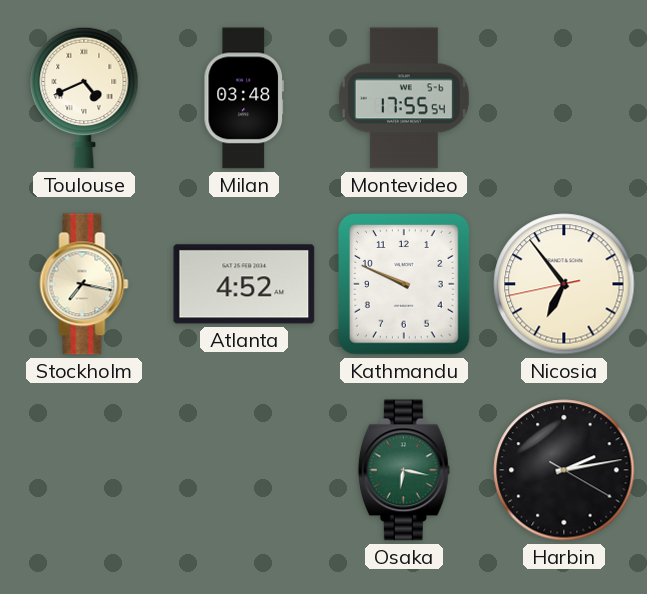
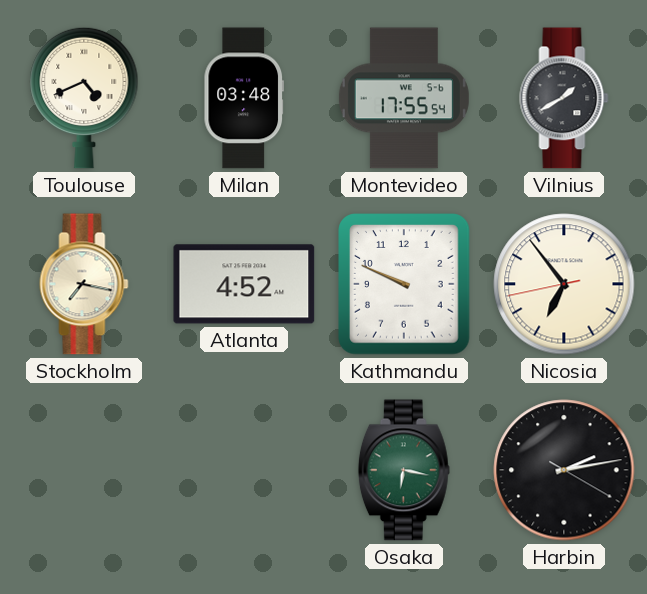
Vilnius: none -> 1:40 (564, 98)
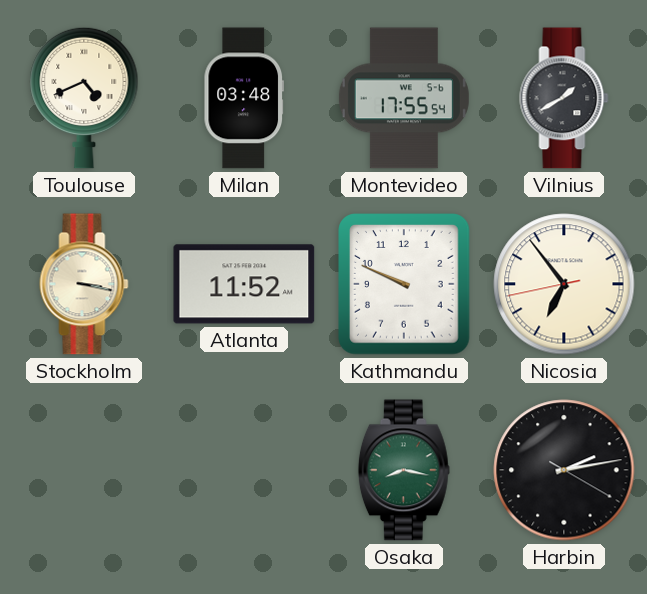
Stockholm: 7:17 -> 3:17 (84, 284)
Atlanta: 4:52 -> 11:52 (244, 284)
Osaka: 6:17 -> 8:17 (404, 470)
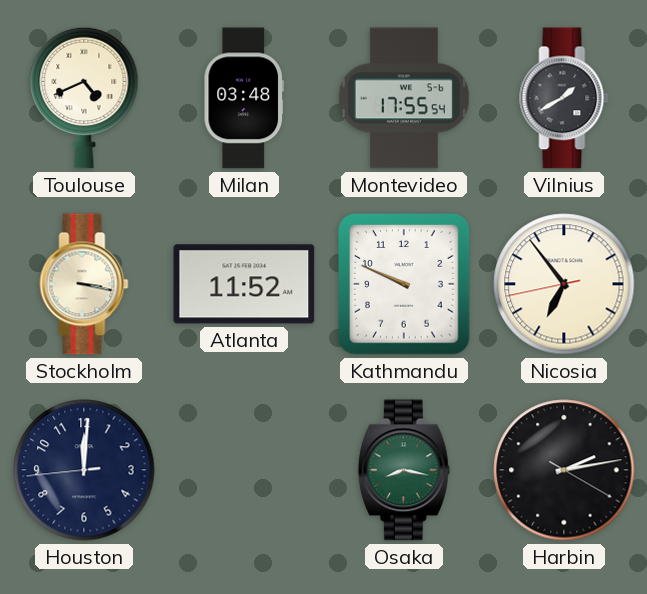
Houston: none -> 12:00 (84, 470)
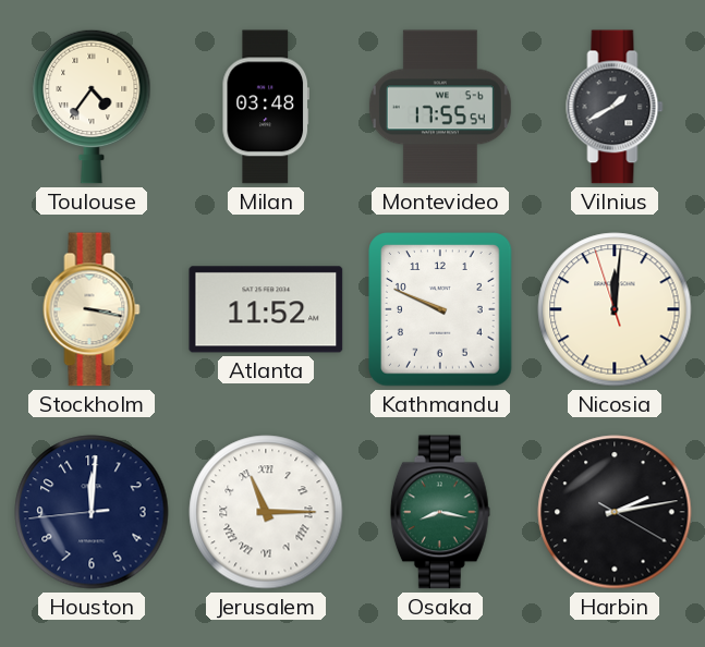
Toulouse: 4:41 -> 4:36 (92, 107)
Nicosia: 6:53 -> 12:00 (615, 309)
Jerusalem: none -> 11:15 (266, 512)
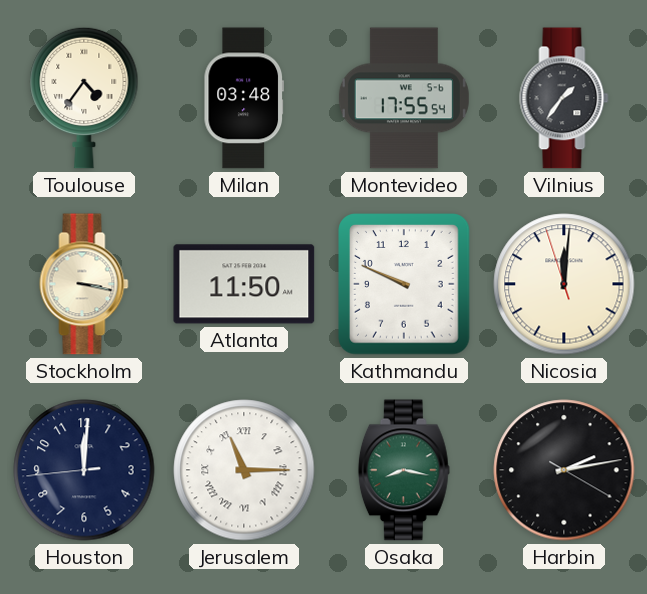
Vilnius: 1:40 -> 1:36 (564, 98)
Atlanta: 11:52 -> 11:50 (244, 284)
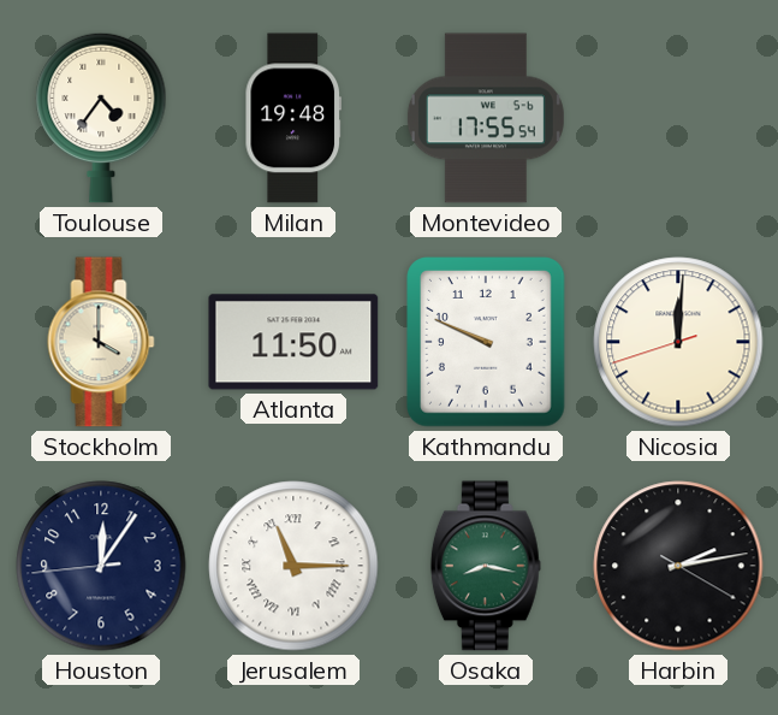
Milan: 03:48 -> 19:48 (292, 118)
Vilnius: 1:36 -> none (564, 98)
Stockholm: 3:17 -> 4:00 (101, 342)
Nicosia: 12:00:57 -> 12:00:42 (678, 342)
Houston: 12:00 -> 12:05 (101, 566)
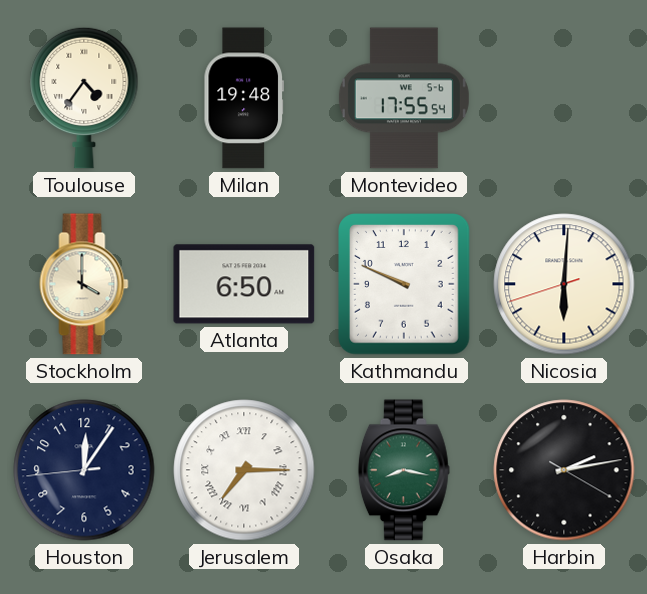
Atlanta: 11:50 -> 6:50 (244, 284)
Nicosia: 12:00 -> 6:00 (564, 284)
Jerusalem: 11:15 -> 7:15 (244, 470)
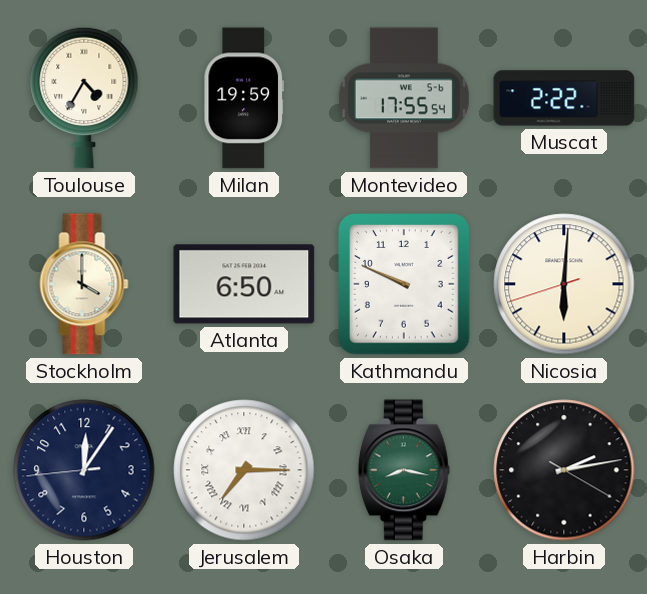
Toulouse: 4:36 -> 4:35 (84, 98)
Milan: 19:48 -> 19:59 (243, 98)
Muscat: none -> 2:22 (564, 98)
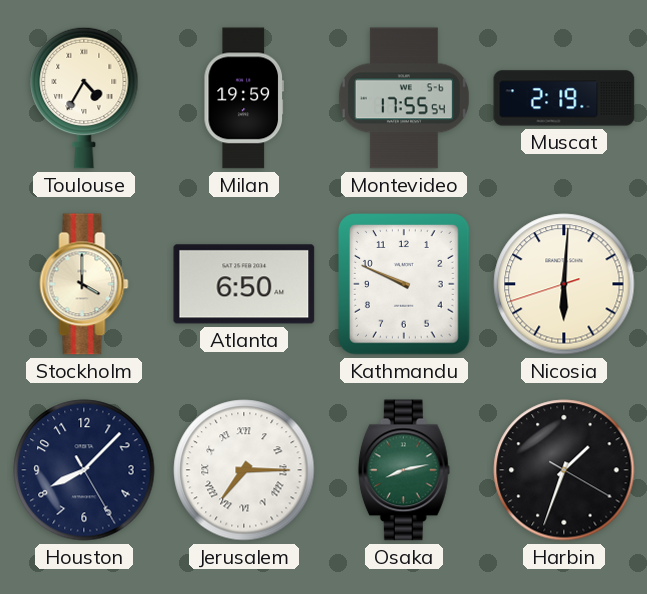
Muscat: 2:22 -> 2:19 (564, 98)
Houston: 12:05 -> 8:07 (84, 470)
Osaka: 8:17 -> 8:13 (404, 470)
Harbin: 2:13 -> 1:33 (564, 470)
